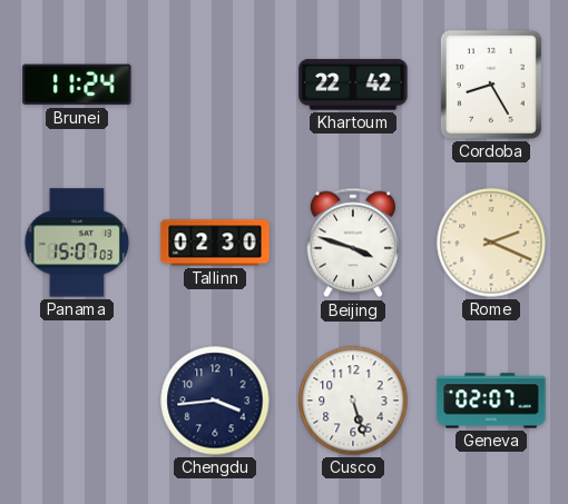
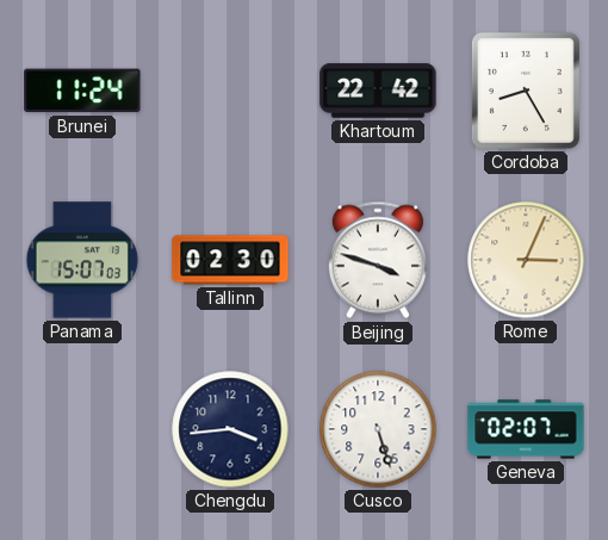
Rome: 2:19 -> 3:04 (526, 260)
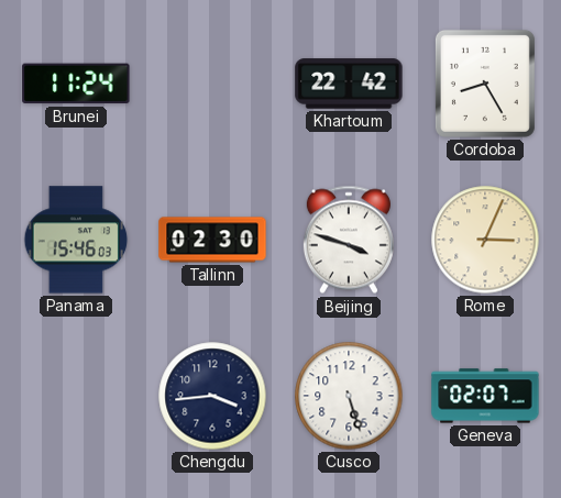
Panama: 15:07 -> 15:46 (76, 240)
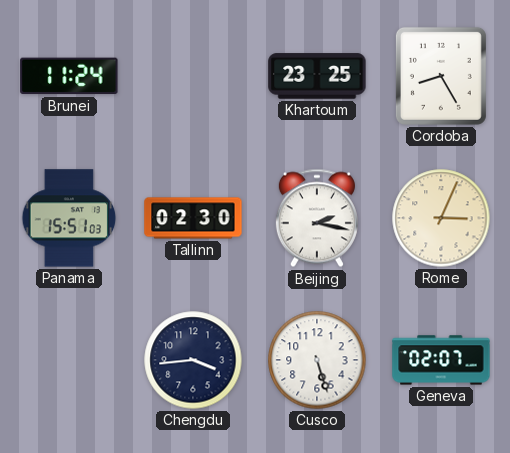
Khartoum: 22:42 -> 23:25 (317, 76)
Panama: 15:46 -> 15:51 (69, 218)
Beijing: 3:48 -> 2:17 (317, 218)
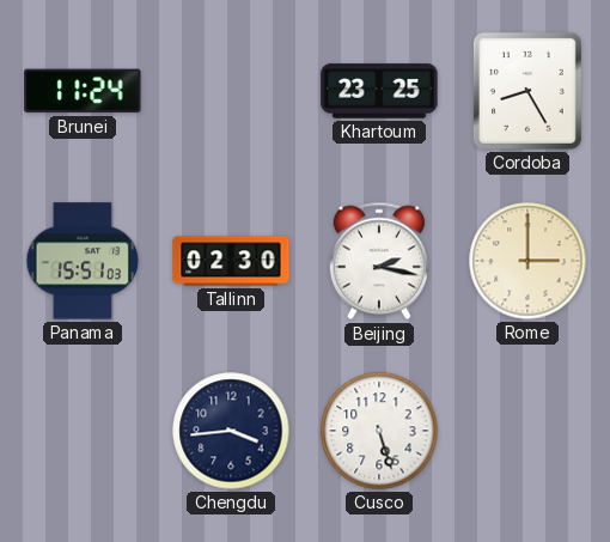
Rome: 3:04 -> 3:00 (527, 261)
Geneva: 02:07 -> none (441, 360)
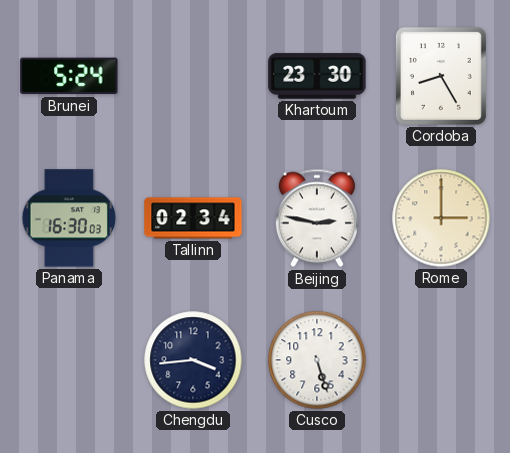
Brunei: 11:24 -> 5:24 (69, 76)
Khartoum: 23:25 -> 23:30 (317, 76)
Panama: 15:51 -> 16:30 (69, 218)
Tallinn: 02:30 -> 02:34 (193, 218)
Beijing: 2:17 -> 2:47 (317, 218)
